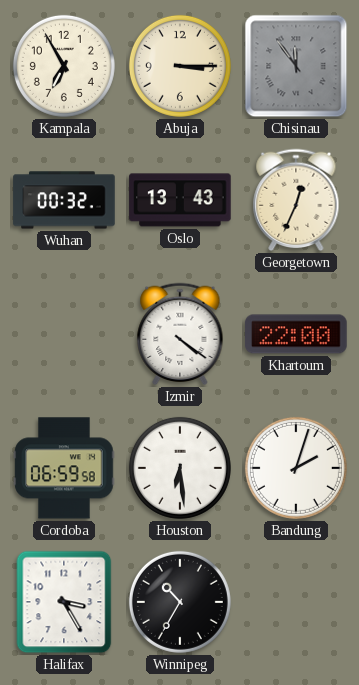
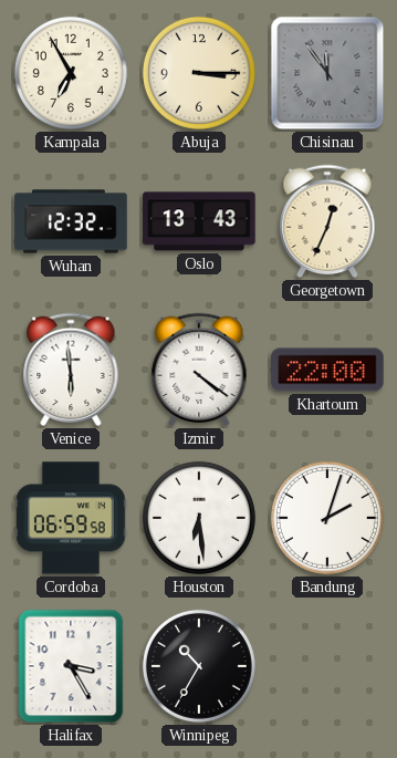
Wuhan: 00:32 -> 12:32 (71, 221)
Venice: none -> 5:59 (71, 370)
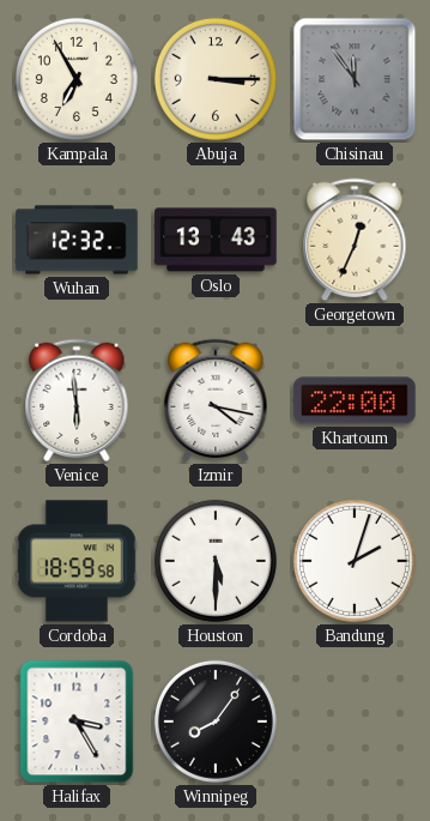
Izmir: 4:21 -> 4:17 (216, 400)
Cordoba: 06:59 -> 18:59 (77, 561)
Houston: 6:29 -> 5:30 (216, 561)
Winnipeg: 10:35 -> 8:06 (216, 722)
